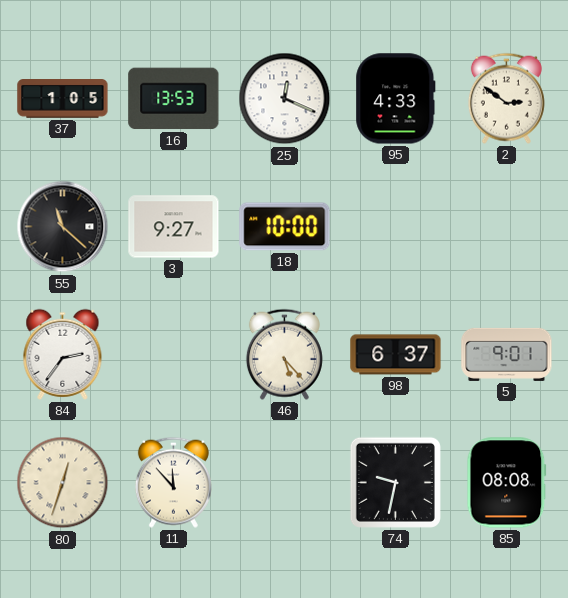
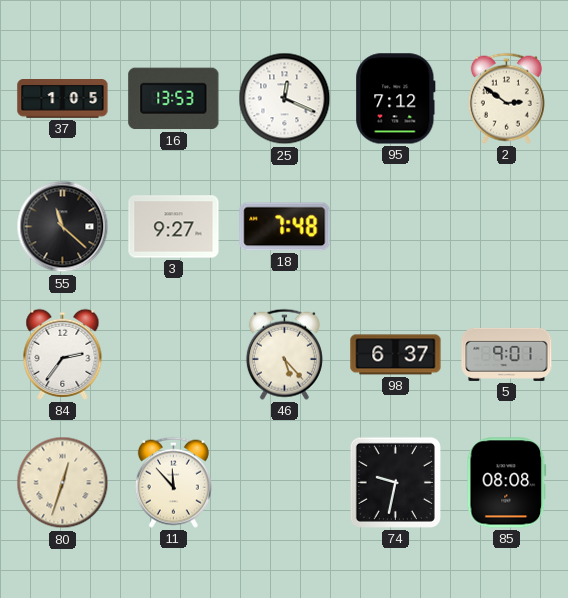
95: 4:33 -> 7:12 (396, 99)
18: 10:00 -> 7:48 (285, 227)
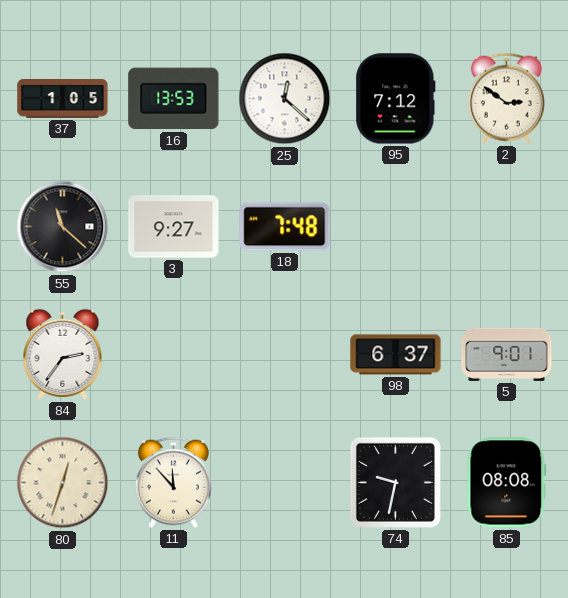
25: 12:19 -> 12:22 (285, 99)
46: 5:23 -> none (284, 354)
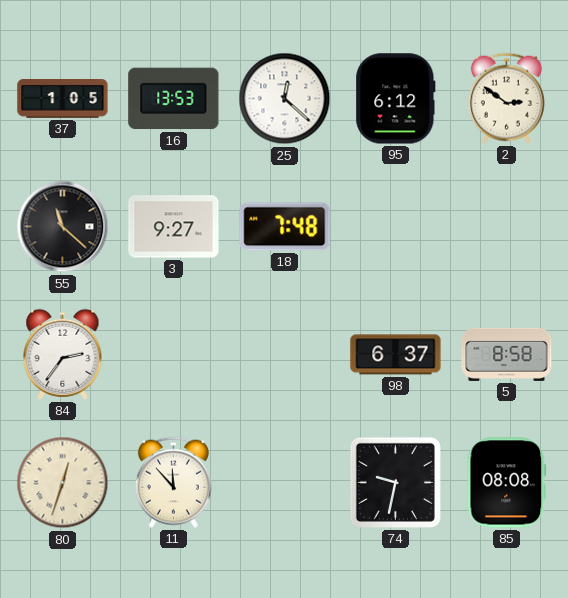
95: 7:12 -> 6:12 (396, 99)
5: 9:01 -> 8:58 (507, 354)
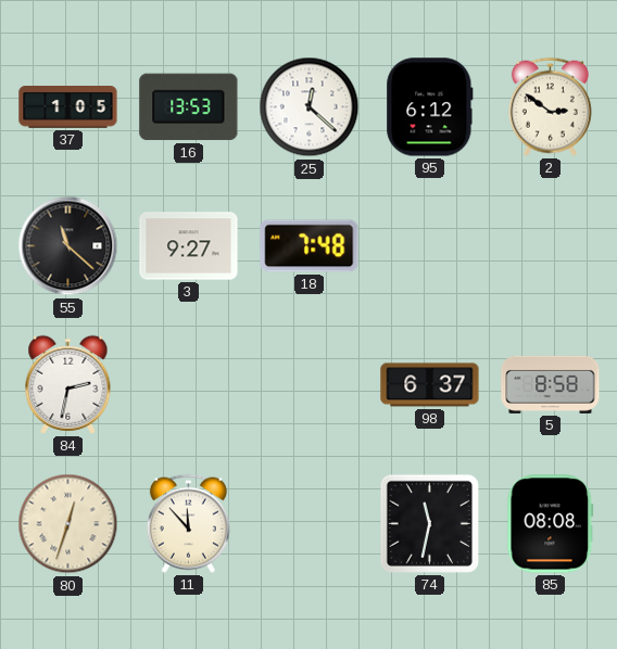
84: 2:36 -> 2:32 (68, 384)
74: 9:32 -> 11:32 (429, 523)
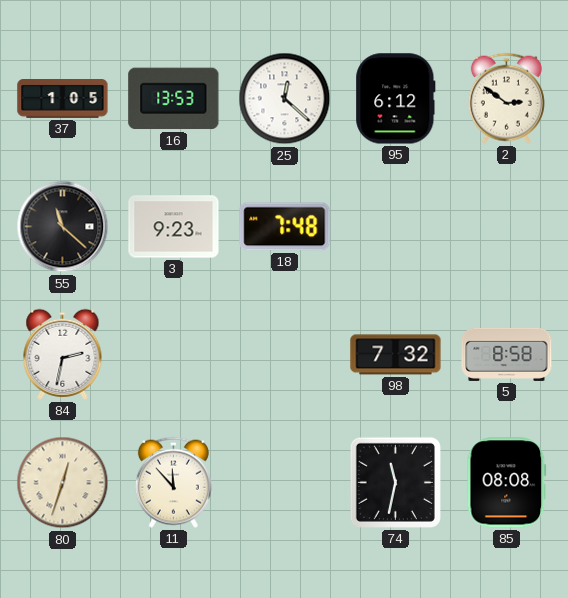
3: 9:27 -> 9:23 (174, 227)
98: 6:37 -> 7:32 (396, 355)
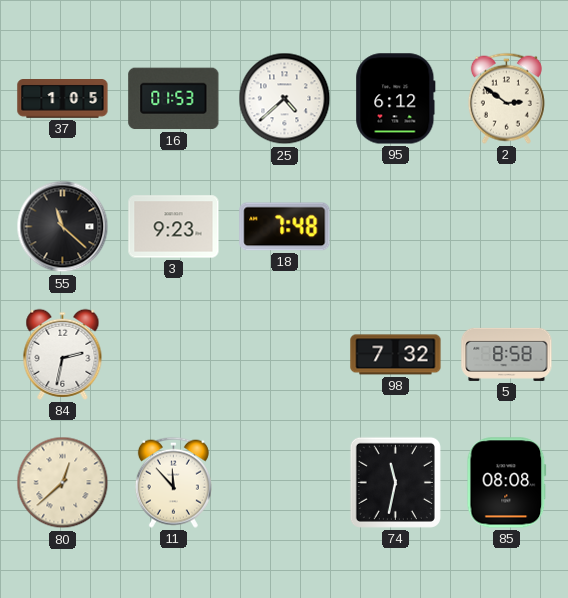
16: 13:53 -> 01:53 (174, 99)
25: 12:22 -> 4:38 (285, 99)
80: 12:33 -> 12:38 (63, 483)
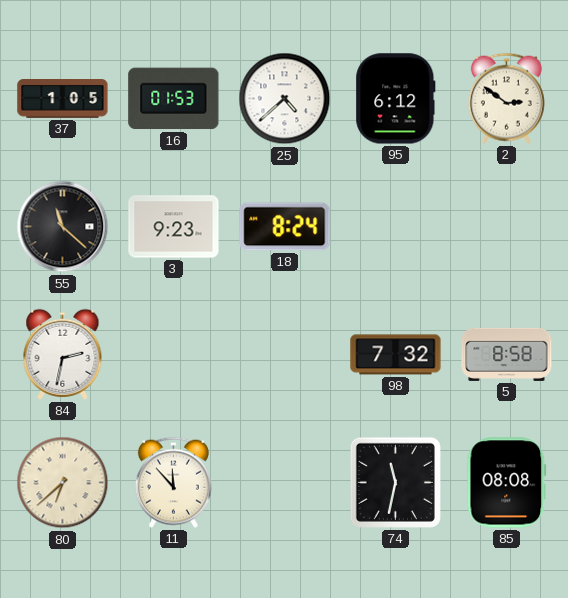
18: 7:48 -> 8:24 (285, 227)
80: 12:38 -> 6:38 (63, 483)
